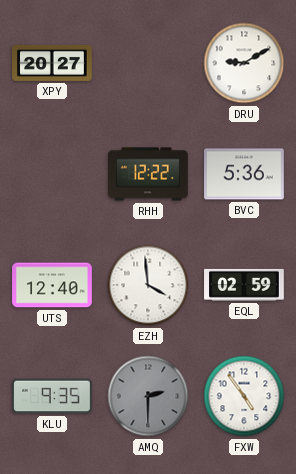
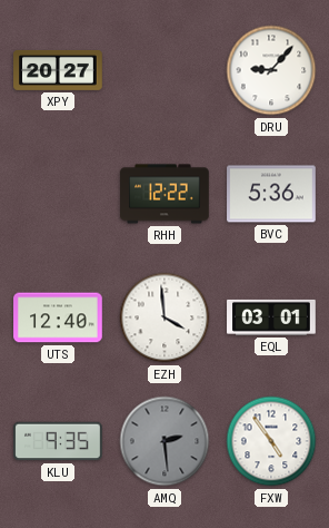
DRU: 9:10 -> 9:07 (271, 70)
EQL: 02:59 -> 03:01 (271, 317)
AMQ: 2:30 -> 2:29 (164, 441)
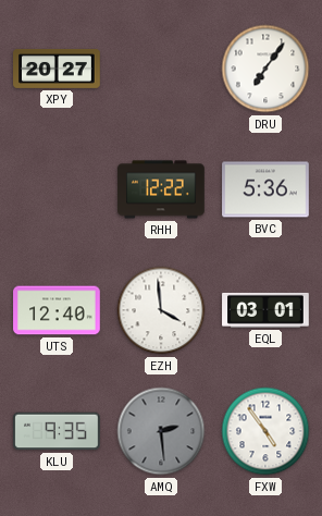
DRU: 9:07 -> 7:06 (265, 69)
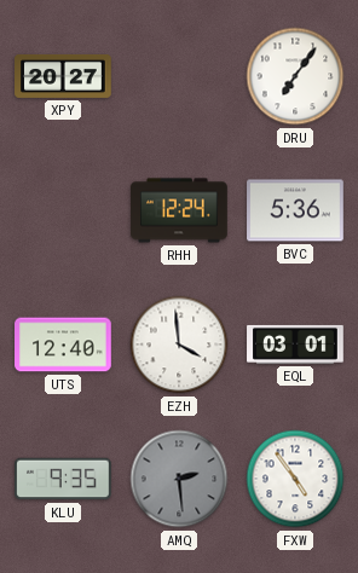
RHH: 12:22 -> 12:24 (179, 210)
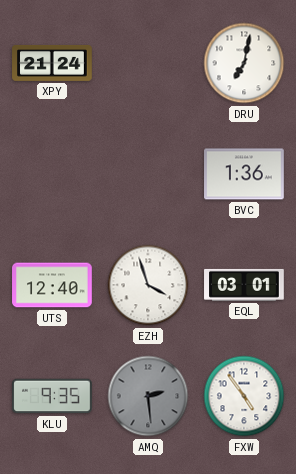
XPY: 20:27 -> 21:24 (52, 63)
DRU: 7:06 -> 7:02 (244, 63)
RHH: 12:24 -> none (179, 210)
BVC: 5:36 -> 1:36 (244, 174)
EZH: 3:59 -> 3:57 (148, 285)
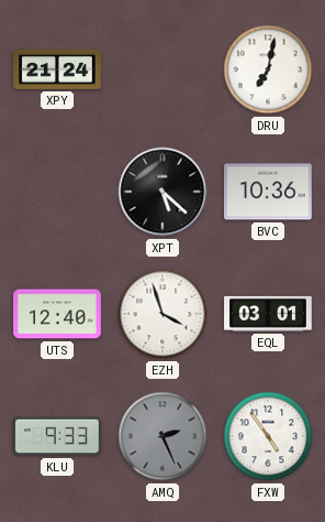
XPT: none -> 5:22 (162, 192)
BVC: 1:36 -> 10:36 (268, 192)
KLU: 9:35 -> 9:33 (57, 436)
AMQ: 2:29 -> 2:26 (162, 436)
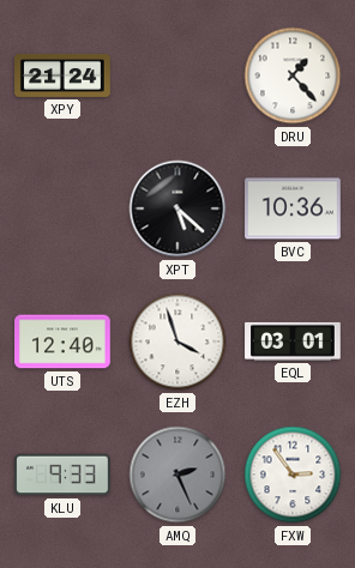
DRU: 7:02 -> 1:23 (293, 75)
FXW: 4:54 -> 2:54 (293, 475)
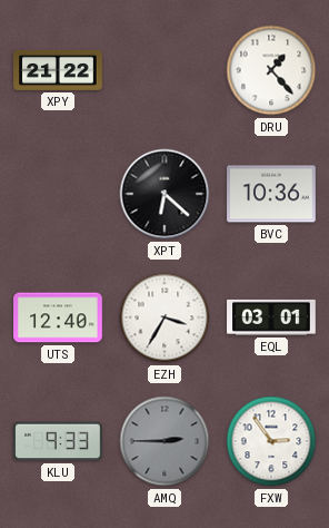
XPY: 21:24 -> 21:22 (58, 70)
XPT: 5:22 -> 6:22 (164, 194)
EZH: 3:57 -> 3:35 (164, 317)
AMQ: 2:26 -> 2:45 (164, 441)
